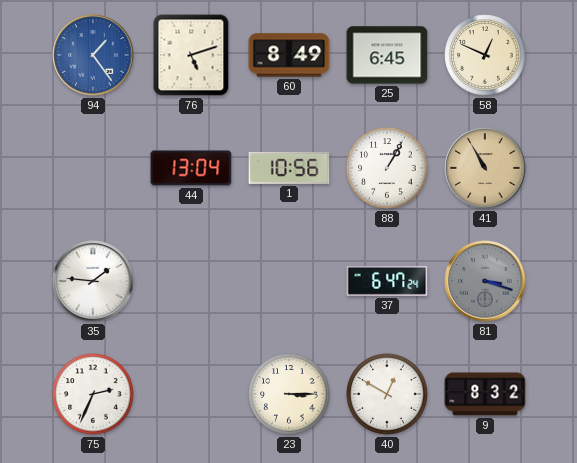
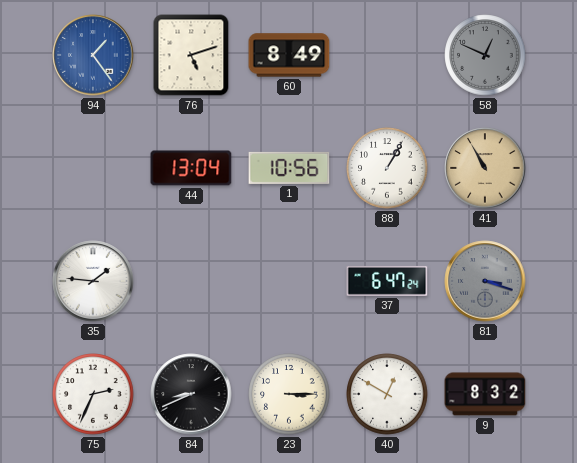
25: 6:45 -> none (387, 55)
58 dial: cream -> grey (485, 55)
84: none -> 8:41 (191, 394)
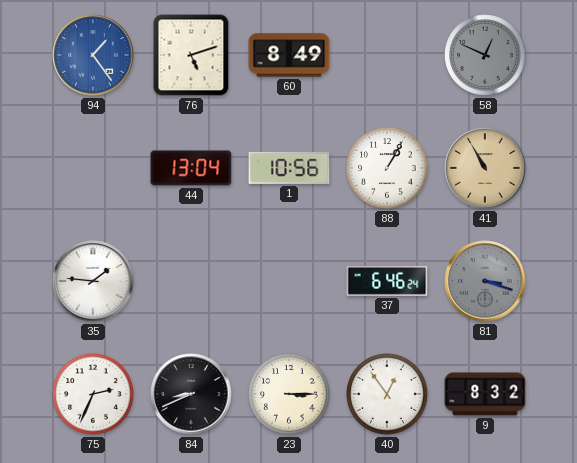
37: 6:47 -> 6:46 (387, 281)
40: 12:50 -> 12:54 (387, 394)
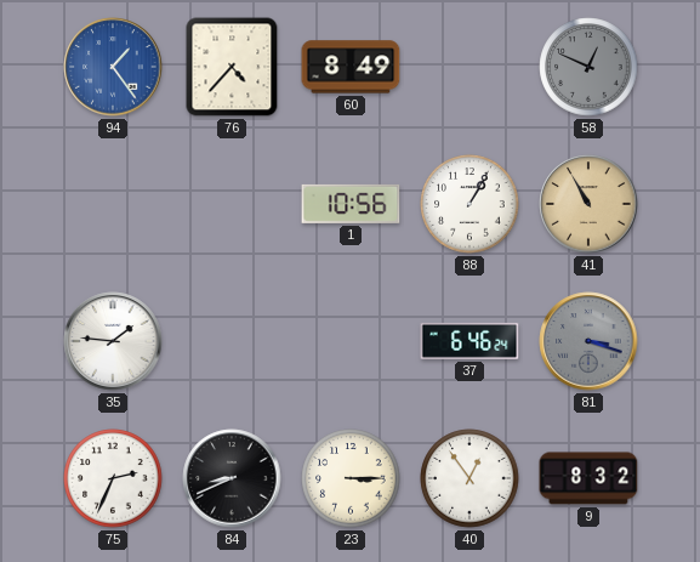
76: 5:12 -> 4:37 (232, 67)
44: 13:04 -> none (191, 168)
